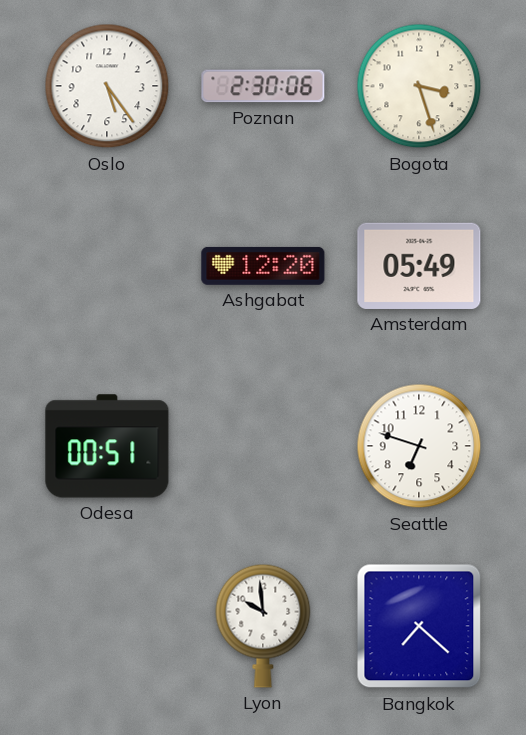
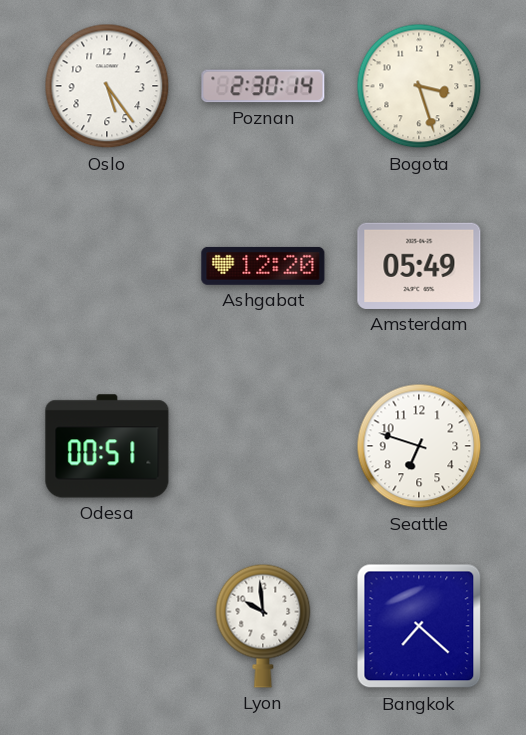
Poznan: 2:30:06 -> 2:30:14 (263, 86)
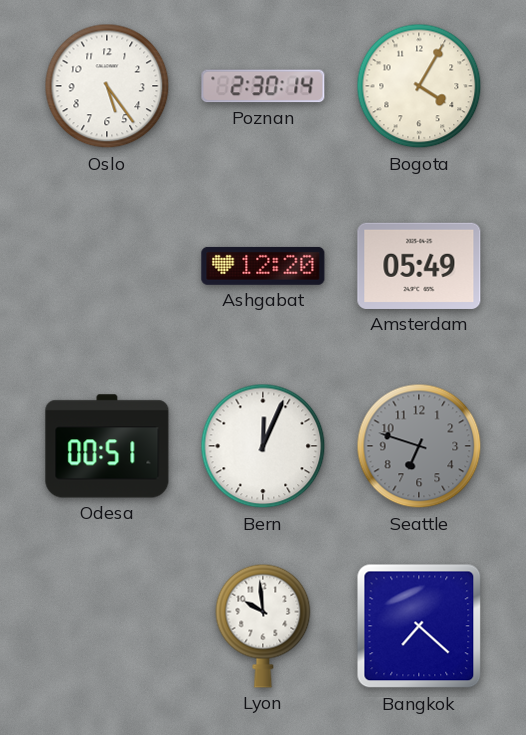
Bogota: 3:27 -> 4:05 (419, 86)
Bern: none -> 12:04 (263, 446)
Seattle dial: white -> grey (419, 446)
